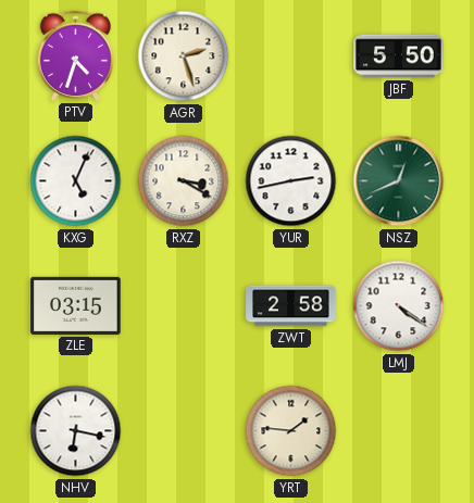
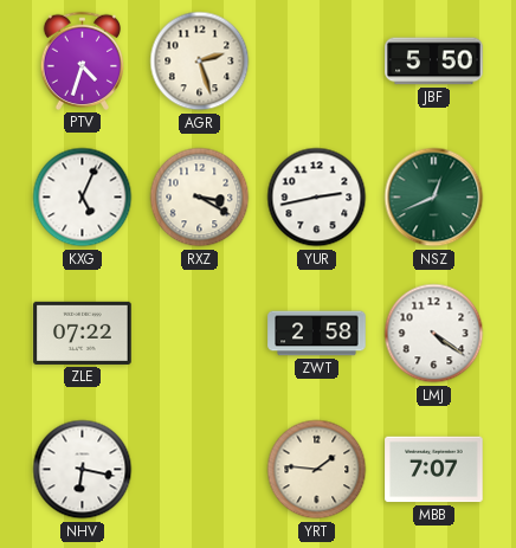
ZLE: 03:15 -> 07:22 (83, 333)
MBB: none -> 7:07 (434, 470)
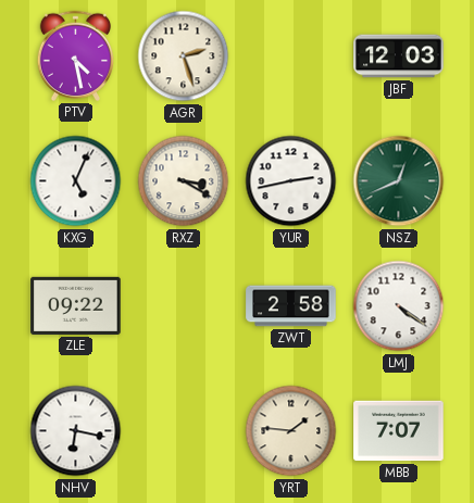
PTV: 4:33 -> 4:28 (75, 55)
JBF: 5:50 -> 12:03 (399, 56)
ZLE: 07:22 -> 09:22 (76, 305)
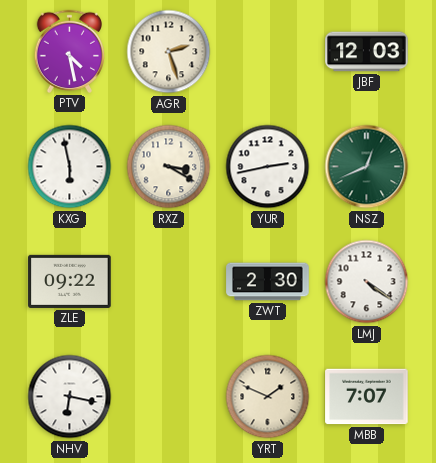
KXG: 5:04 -> 5:58 (70, 167)
ZWT: 2:58 -> 2:30 (268, 282)
YRT: 1:46 -> 1:49 (268, 397)
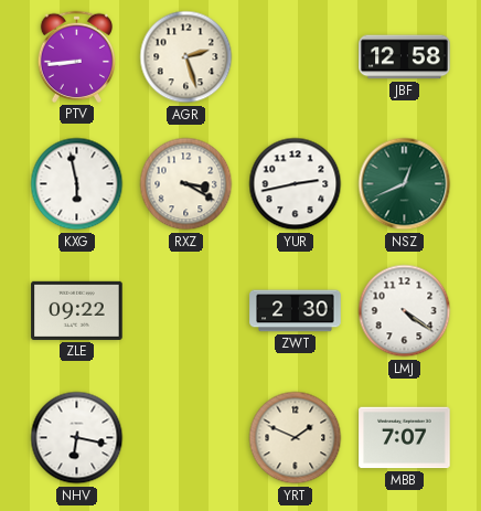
PTV: 4:28 -> 8:44 (76, 56)
JBF: 12:03 -> 12:58 (405, 57)
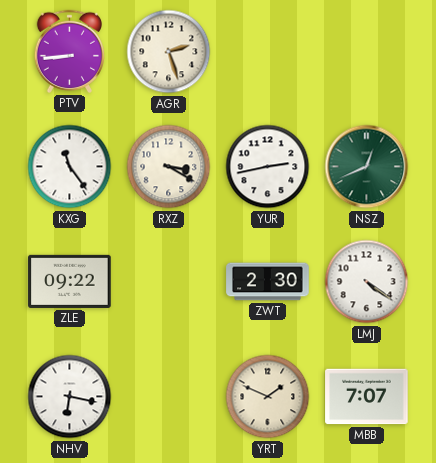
JBF: 12:58 -> none (405, 57)
KXG: 5:58 -> 11:24 (70, 167)
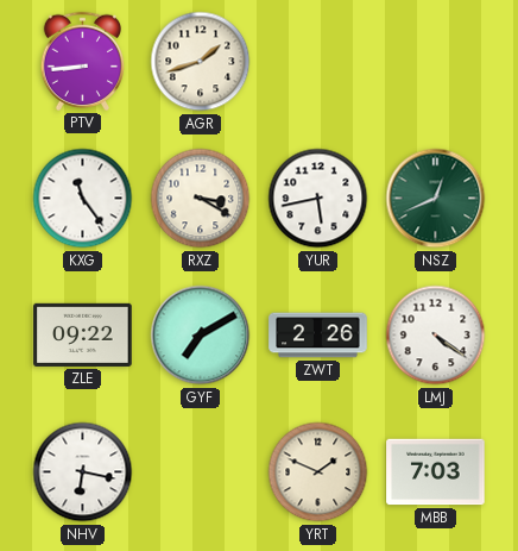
AGR: 2:27 -> 1:42 (201, 62)
YUR: 2:43 -> 5:43 (318, 199)
GYF: none -> 7:10 (201, 336)
ZWT: 2:30 -> 2:26 (318, 336)
MBB: 7:07 -> 7:03 (436, 472)
